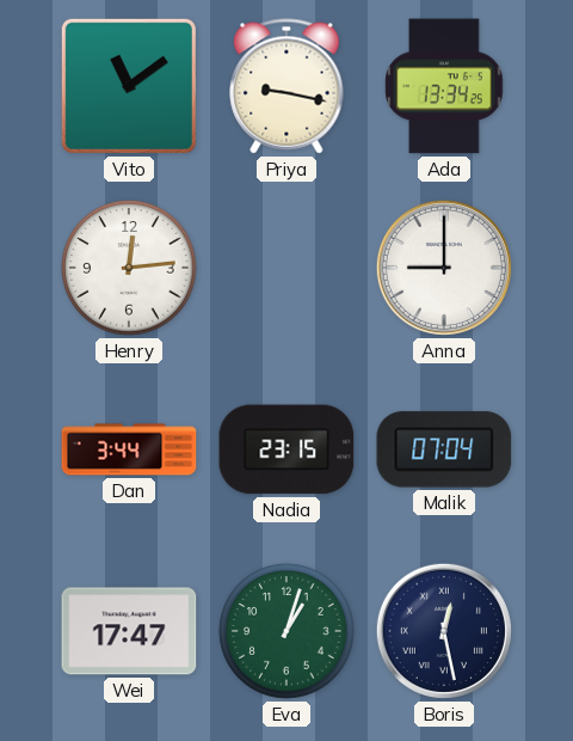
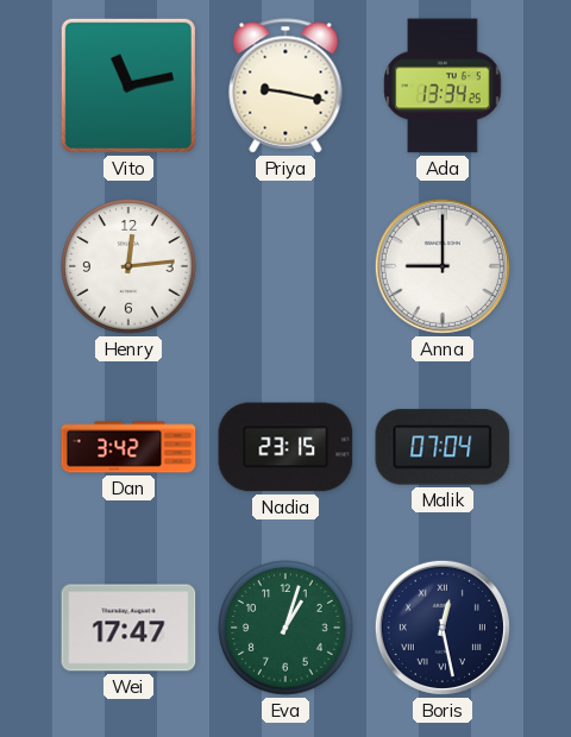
Vito: 11:09 -> 11:13 (128, 86)
Dan: 3:44 -> 3:42 (128, 447)
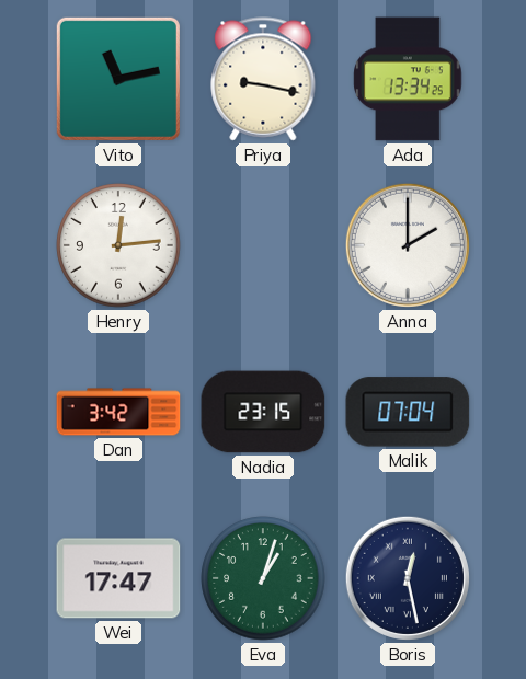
Anna: 9:00 -> 2:00 (408, 245)
